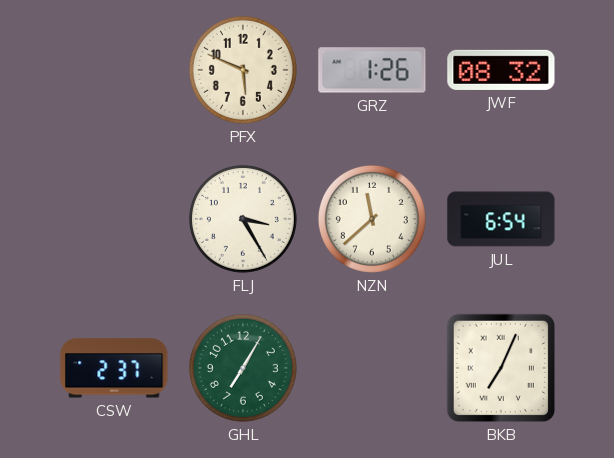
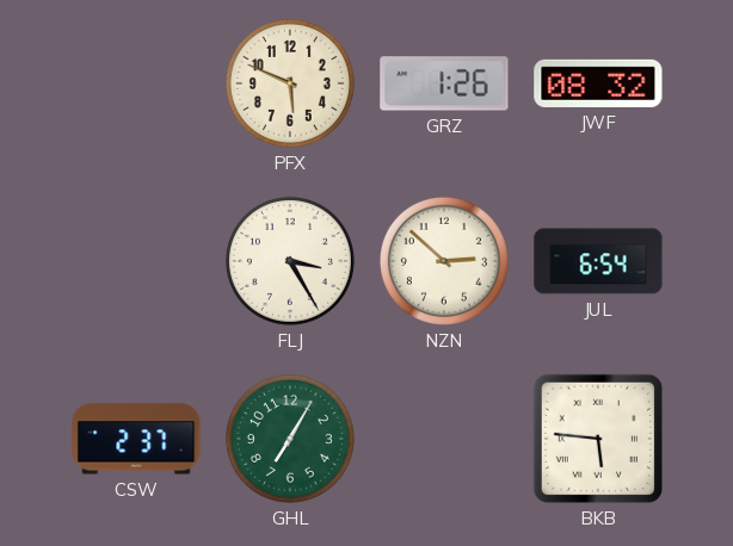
NZN: 11:38 -> 2:52 (444, 261)
BKB: 7:04 -> 5:46 (598, 439)
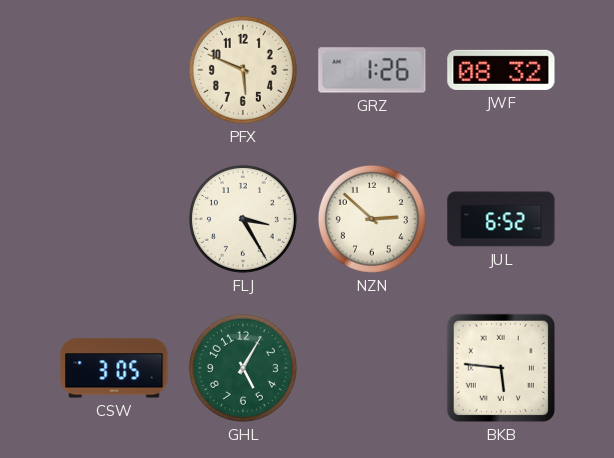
JUL: 6:54 -> 6:52 (501, 219)
CSW: 2:37 -> 3:05 (114, 368)
GHL: 7:05 -> 5:05 (243, 368)
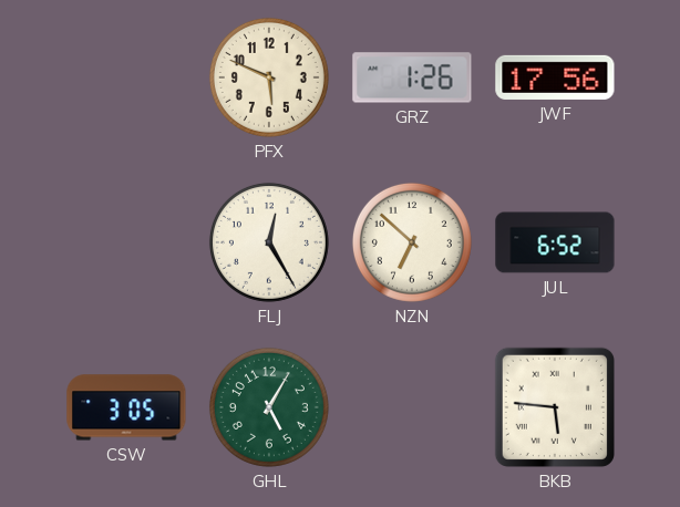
JWF: 08:32 -> 17:56 (555, 77)
FLJ: 3:25 -> 12:25 (269, 242)
NZN: 2:52 -> 6:52 (412, 242)
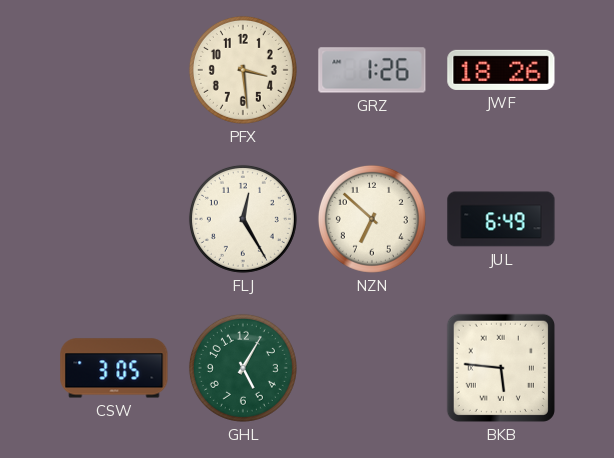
PFX: 5:49 -> 3:29 (243, 70)
JWF: 17:56 -> 18:26 (501, 70)
JUL: 6:52 -> 6:49 (501, 219)
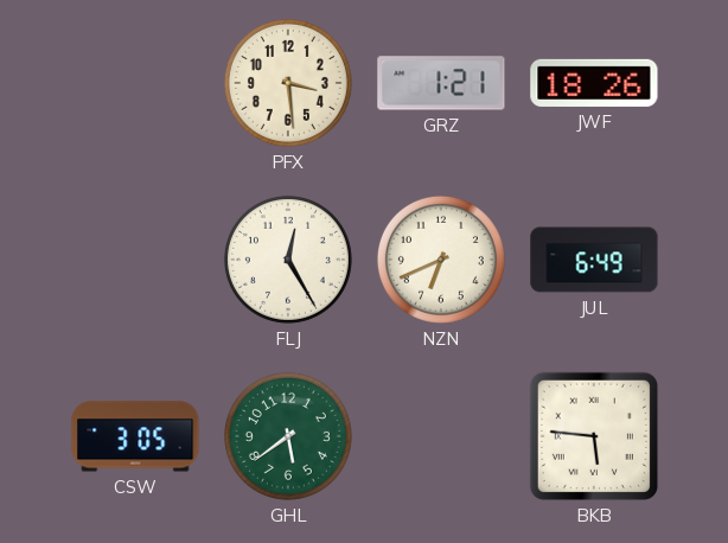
GRZ: 1:26 -> 1:21 (441, 83)
NZN: 6:52 -> 6:41 (441, 260)
GHL: 5:05 -> 5:39 (288, 436)
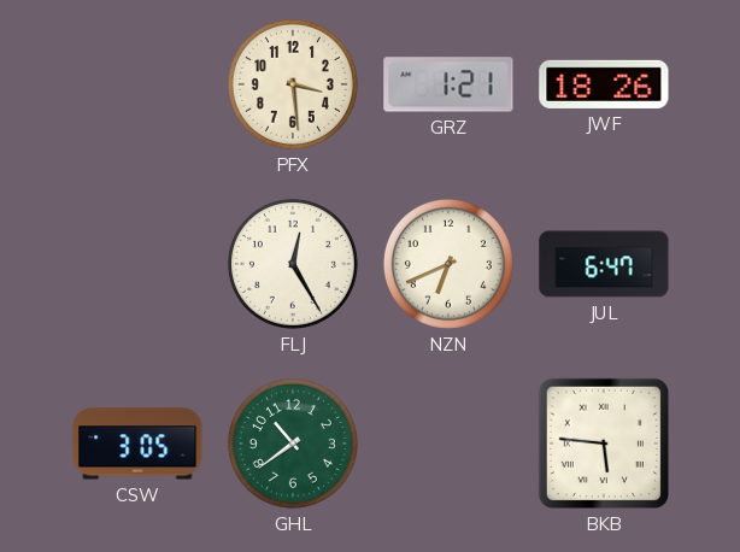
JUL: 6:49 -> 6:47 (604, 264)
GHL: 5:39 -> 10:39 (293, 444)
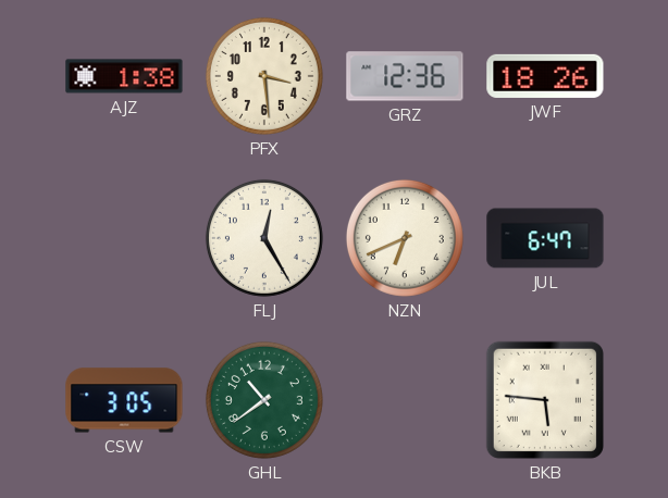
AJZ: none -> 1:38 (124, 76)
GRZ: 1:21 -> 12:36 (405, 76)
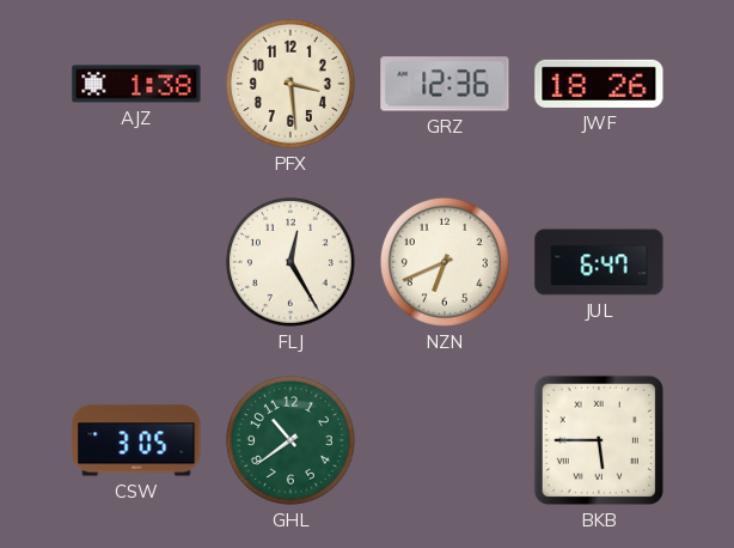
BKB: 5:46 -> 5:45 (599, 440)
